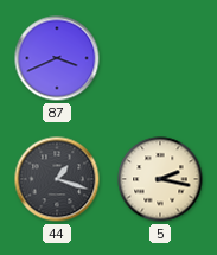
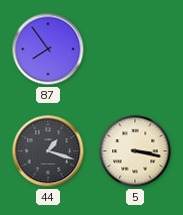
87: 3:41 -> 7:54 (48, 49)
5: 2:17 -> 3:17 (135, 151)
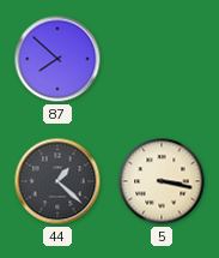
87: 7:54 -> 7:52 (57, 59)
44: 1:18 -> 1:22 (57, 181)
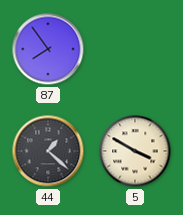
87: 7:52 -> 7:54 (48, 49)
5: 3:17 -> 3:50 (135, 151)
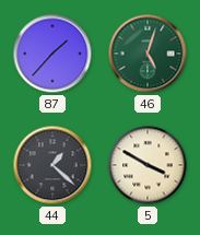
87: 7:54 -> 1:37 (52, 54)
46: none -> 5:03 (148, 54)
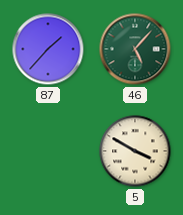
46: 5:03 -> 5:07 (135, 49)
44: 1:22 -> none (52, 165)
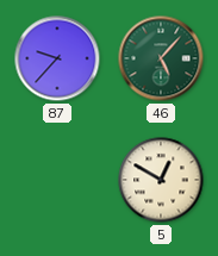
87: 1:37 -> 9:37 (57, 58)
5: 3:50 -> 12:50 (161, 180)
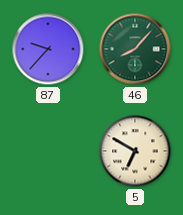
46: 5:07 -> 8:07 (135, 49)
5: 12:50 -> 6:50 (135, 151)
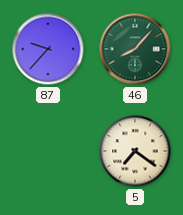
5: 6:50 -> 7:21 (135, 151)
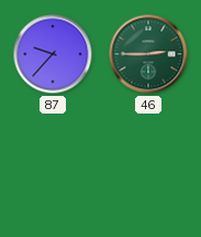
46: 8:07 -> 2:45 (148, 54)
5: 7:21 -> none (135, 151)
